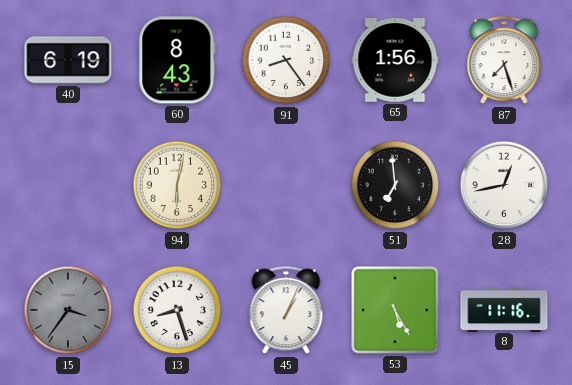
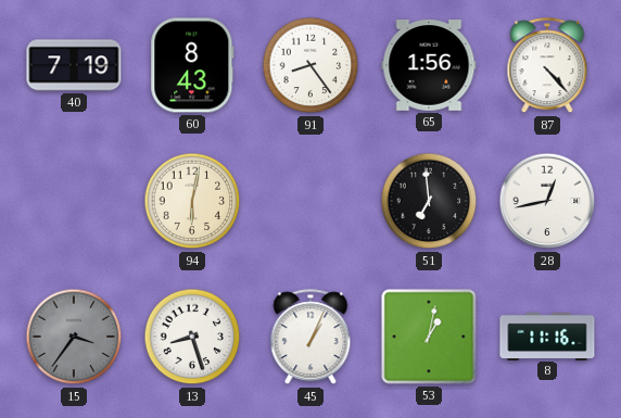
40: 6:19 -> 7:19 (74, 65)
87: 7:27 -> 4:23 (547, 66)
53: 5:25 -> 1:02 (429, 337)
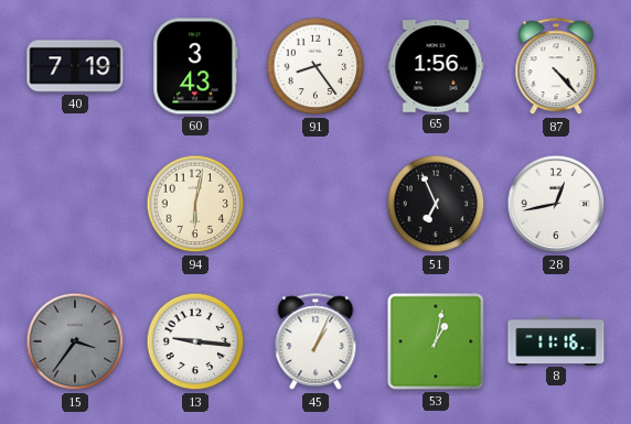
60: 8:43 -> 3:43 (195, 66)
51: 6:59 -> 6:56 (436, 204)
13: 8:27 -> 9:16 (195, 341)
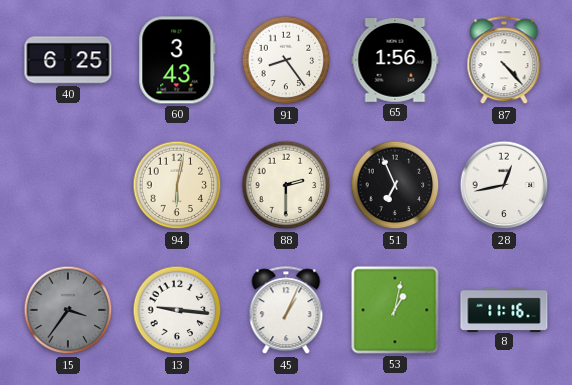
40: 7:19 -> 6:25 (68, 60)
88: none -> 2:30 (286, 185)
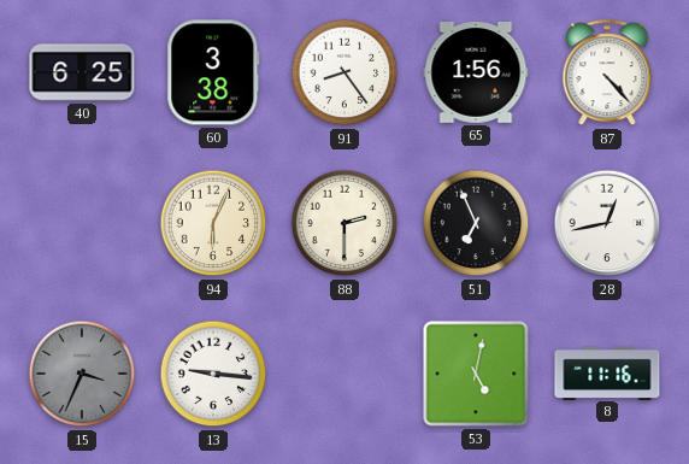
60: 3:43 -> 3:38 (213, 72)
94: 6:02 -> 6:04 (213, 223)
15: 3:36 -> 3:34 (82, 374)
45: 1:04 -> none (286, 311)
53: 1:02 -> 5:02 (476, 374)
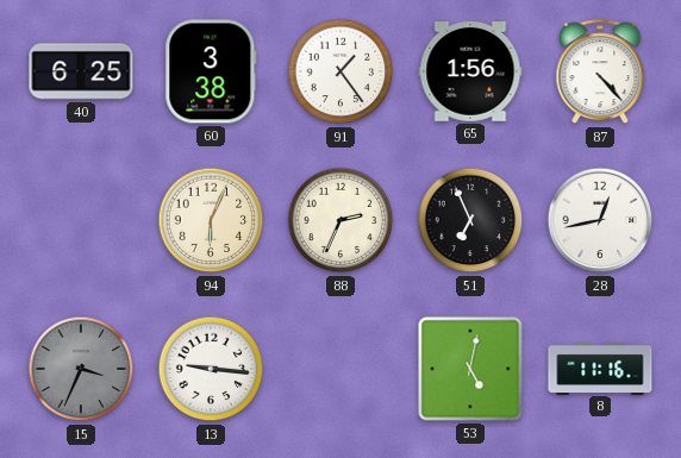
91: 8:24 -> 1:24 (340, 71)
88: 2:30 -> 2:34 (340, 220)
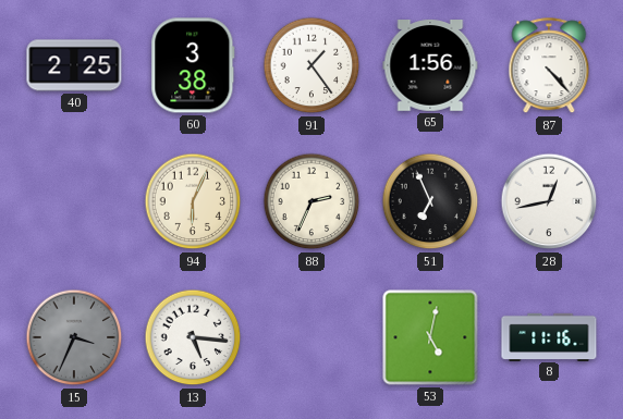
40: 6:25 -> 2:25 (74, 65)
13: 9:16 -> 5:16 (193, 337)
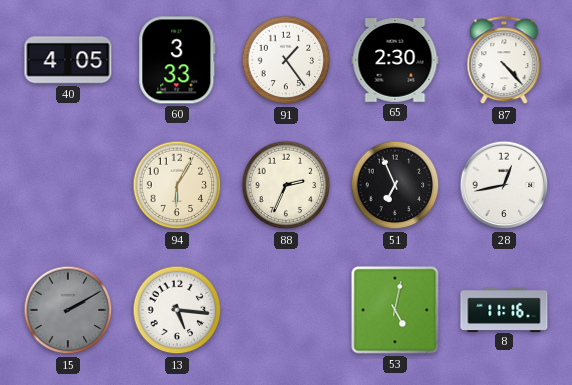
40: 2:25 -> 4:05 (68, 60)
60: 3:38 -> 3:33 (177, 60)
65: 1:56 -> 2:30 (395, 60)
94: 6:04 -> 6:05 (177, 185)
15: 3:34 -> 2:10 (68, 310)
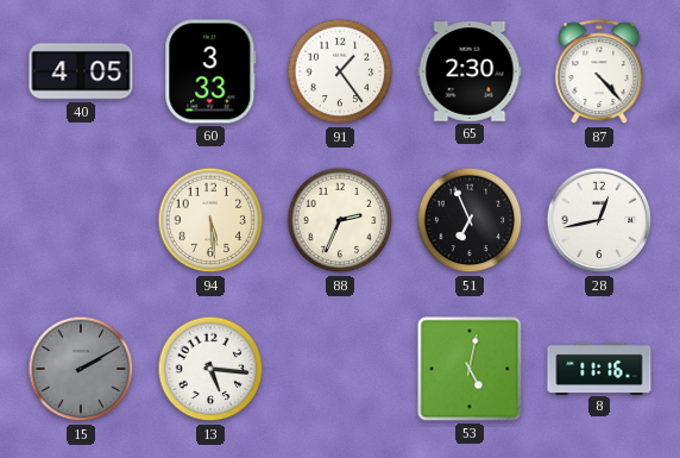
94: 6:05 -> 5:29 (210, 220)
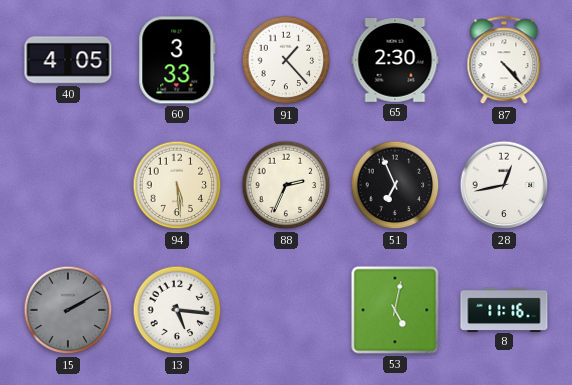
91: 1:24 -> 1:23 (286, 60)
